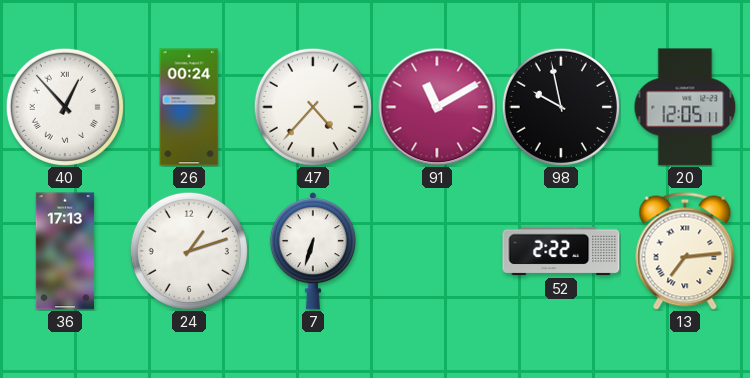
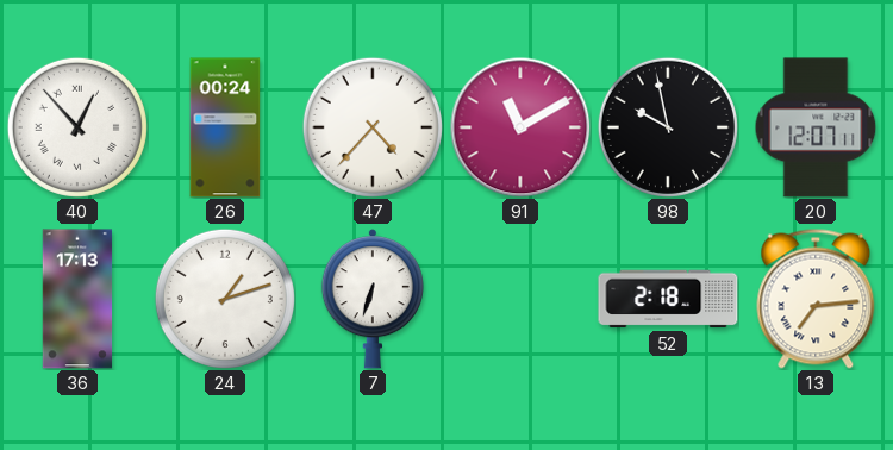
20: 12:05 -> 12:07 (816, 127)
52: 2:22 -> 2:18 (668, 299)
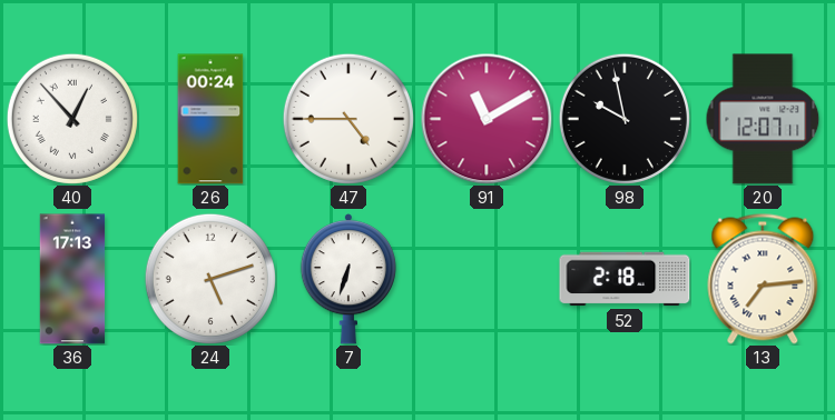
47: 4:37 -> 4:45 (348, 119)
24: 1:12 -> 5:12 (210, 279)
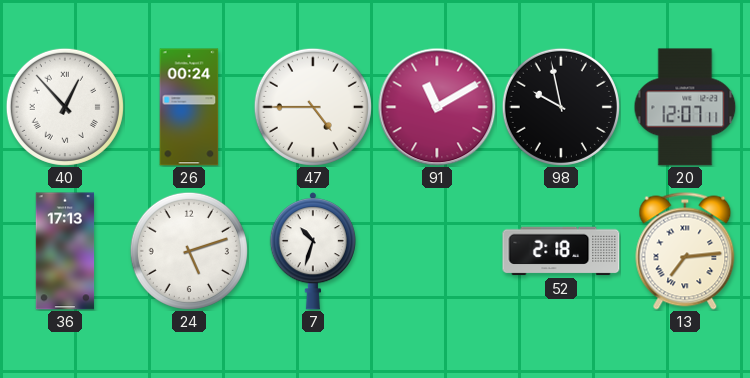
7: 6:33 -> 10:33 (313, 251)
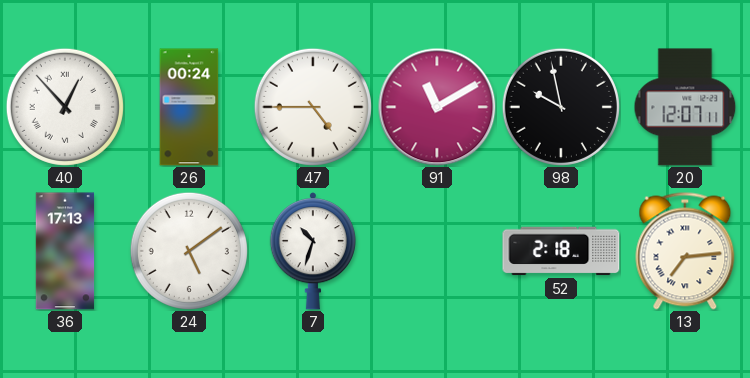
24: 5:12 -> 5:09 (189, 251)
